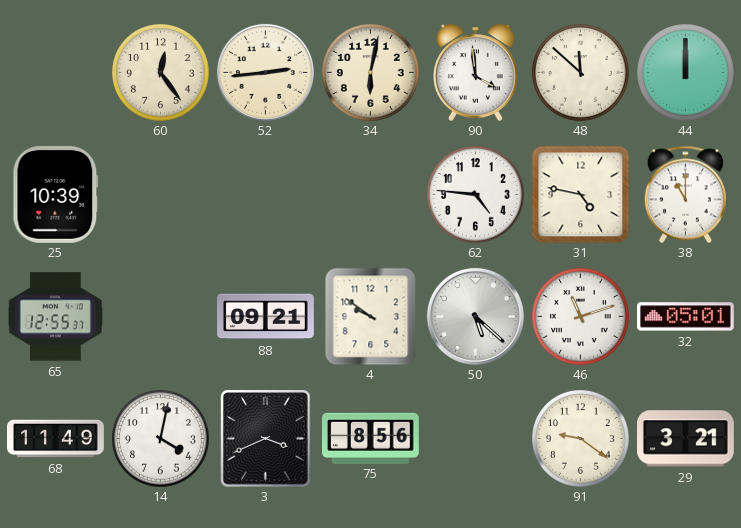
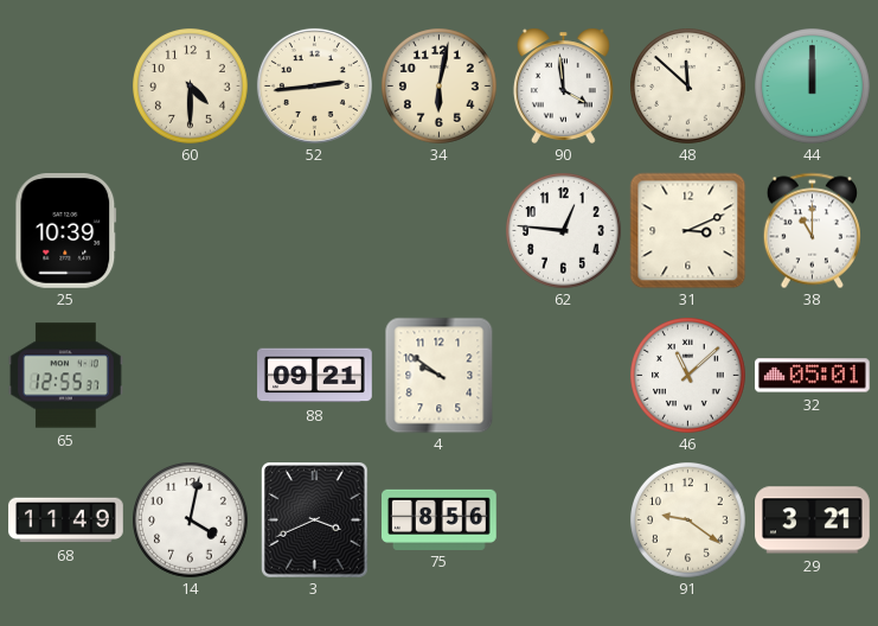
60: 12:24 -> 4:30 (191, 87)
62: 4:46 -> 12:46 (564, 231)
31: 4:47 -> 3:11 (687, 230)
50: 5:22 -> none (475, 316)
46: 11:12 -> 11:08 (688, 376)
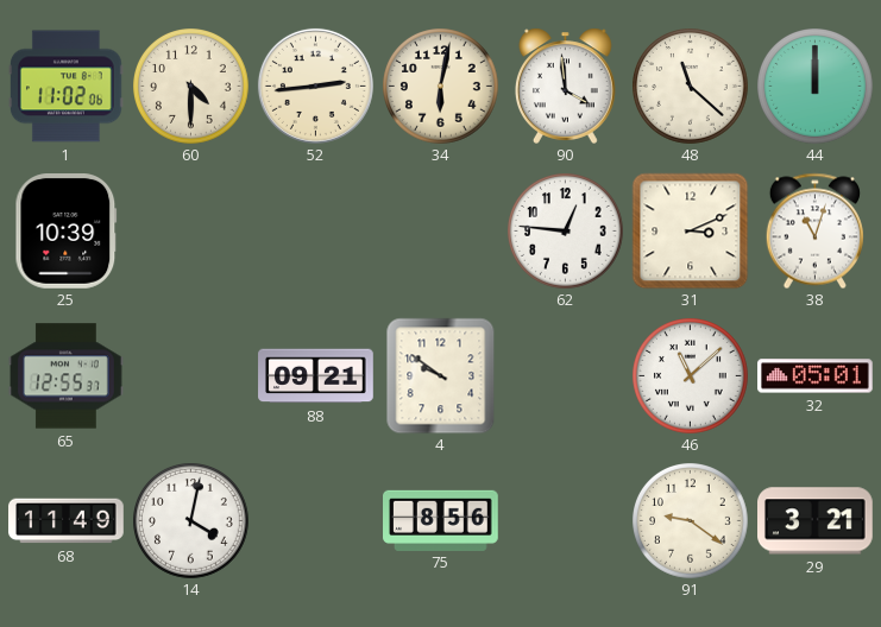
1: none -> 11:02 (67, 87)
48: 11:52 -> 11:22 (691, 87)
38: 11:00 -> 11:03 (814, 230)
3: 3:41 -> none (315, 519)
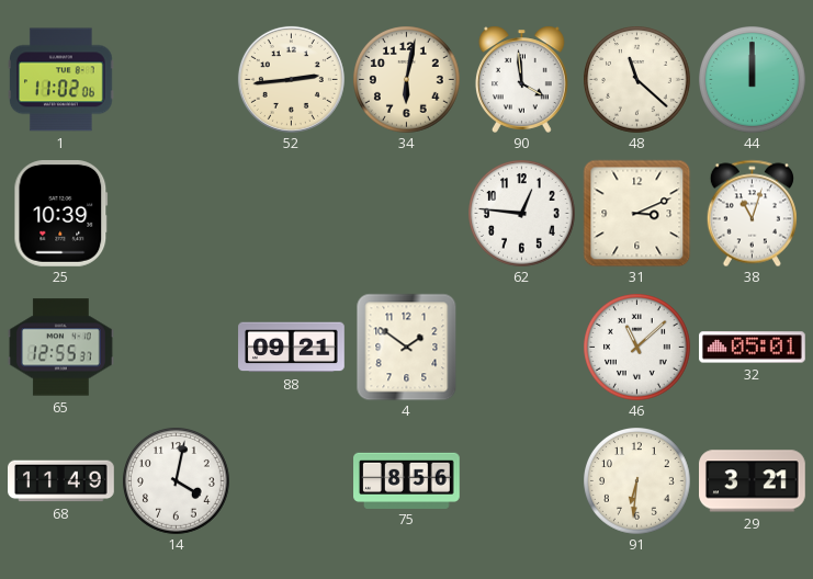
60: 4:30 -> none (191, 87)
4: 9:51 -> 1:51 (407, 347)
91: 9:21 -> 6:31 (637, 481)
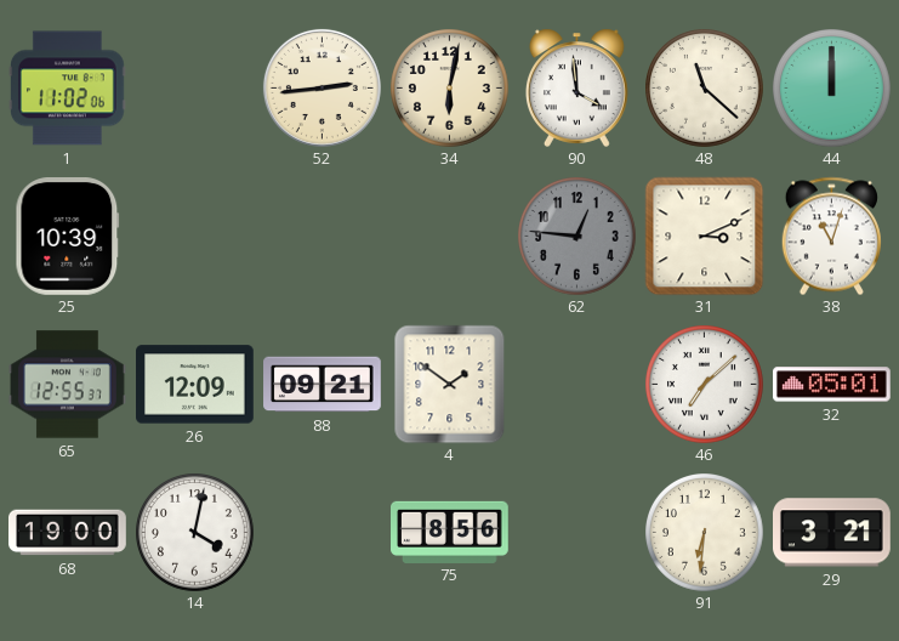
62 dial: white -> grey (577, 237)
26: none -> 12:09 (195, 385)
46: 11:08 -> 7:08 (705, 385)
68: 11:49 -> 19:00 (68, 533)
